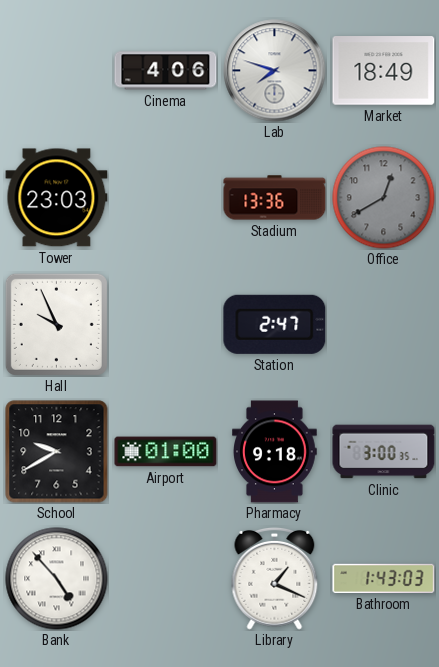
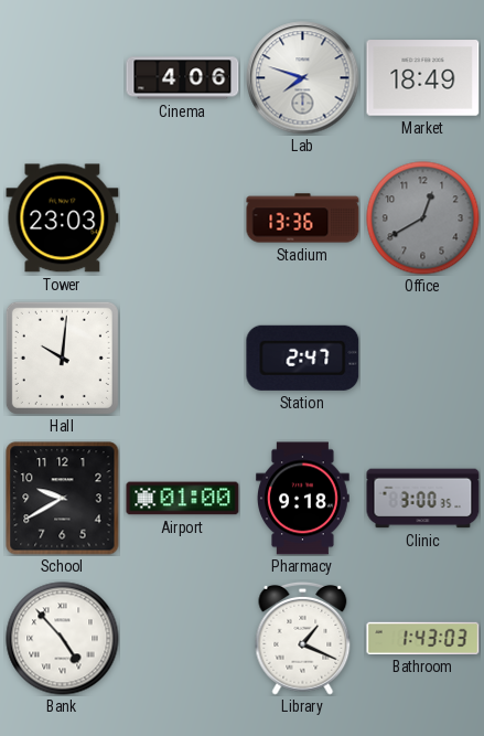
Hall: 9:56 -> 10:01 (62, 358)
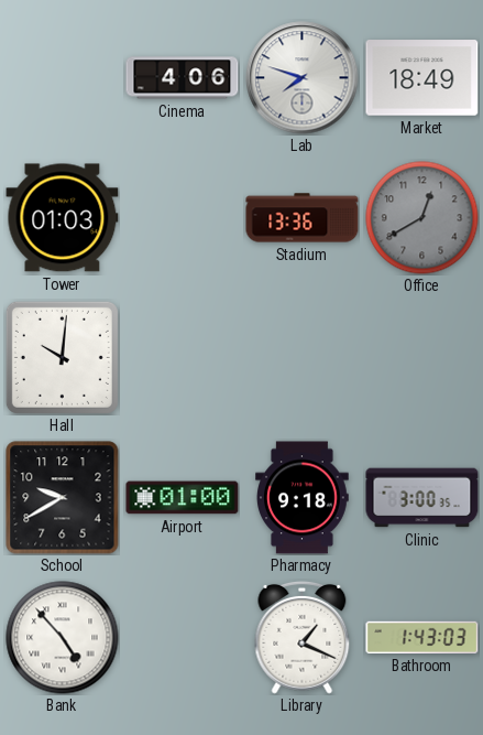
Tower: 23:03 -> 01:03 (63, 218)
Station: 2:47 -> none (303, 358)
